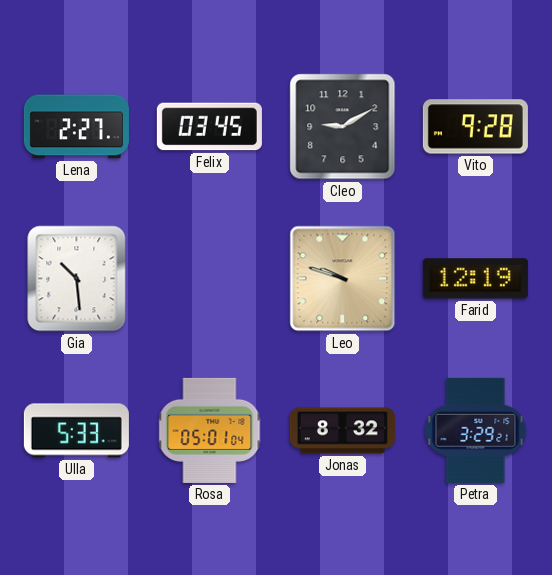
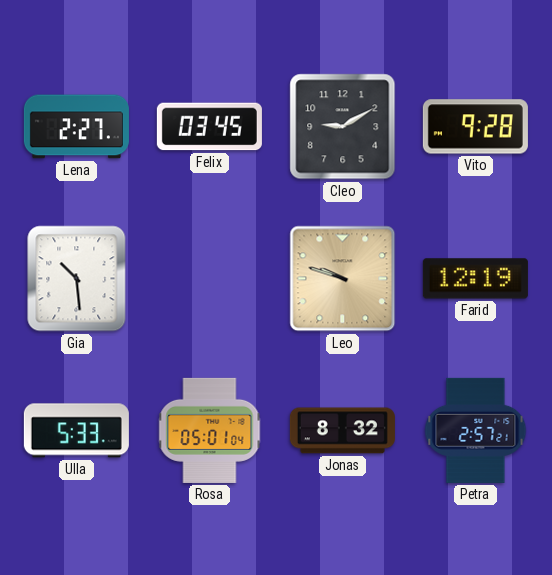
Petra: 3:29 -> 2:57 (476, 430)
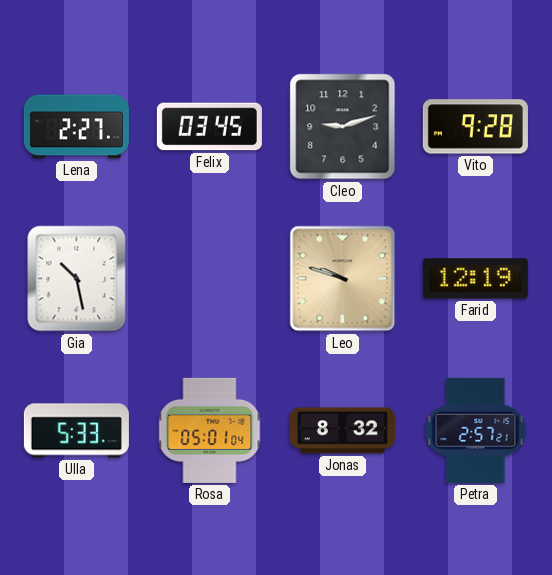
Cleo: 9:10 -> 9:12 (343, 127)
Gia: 10:29 -> 10:28 (77, 279)
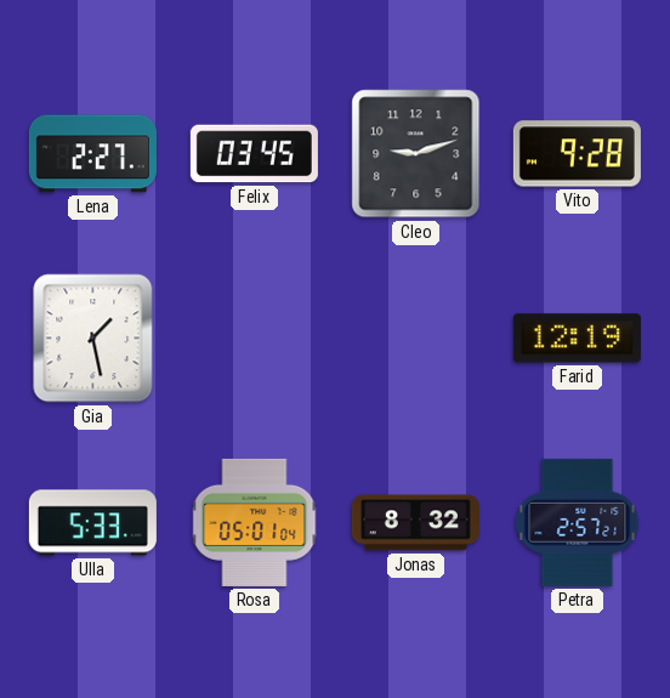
Gia: 10:28 -> 1:28 (93, 339)
Leo: 9:48 -> none (343, 279)
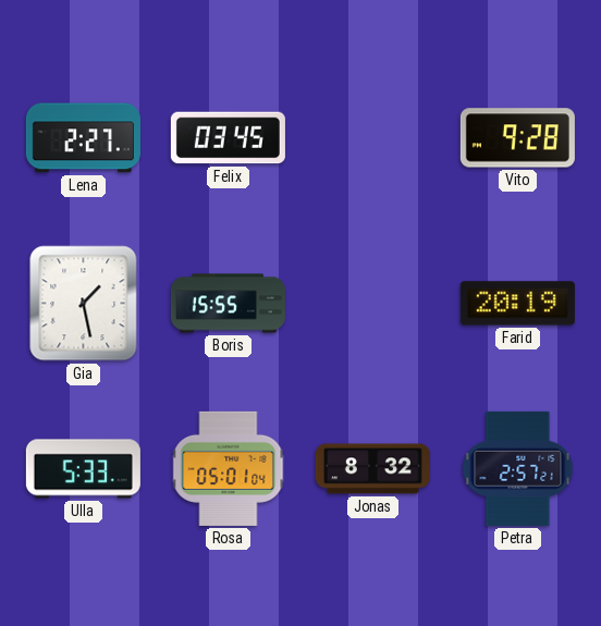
Cleo: 9:12 -> none (416, 154)
Boris: none -> 15:55 (228, 304)
Farid: 12:19 -> 20:19 (517, 304)
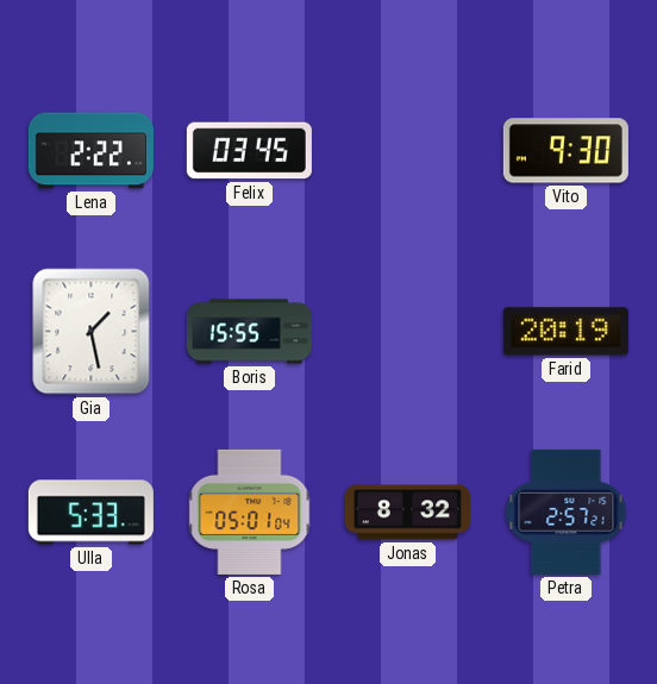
Lena: 2:27 -> 2:22 (90, 151)
Vito: 9:28 -> 9:30 (565, 151)
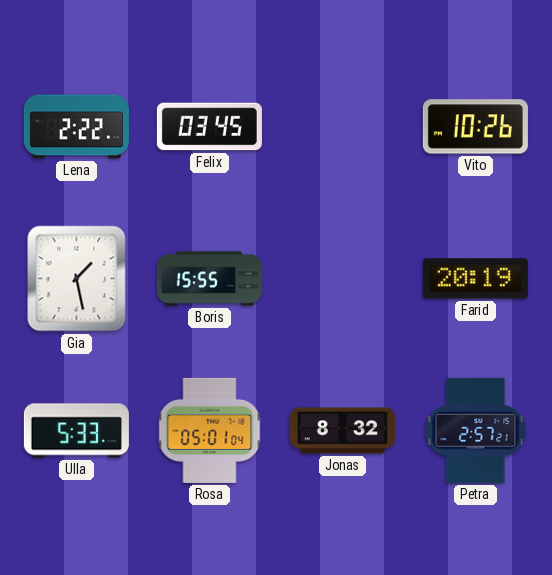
Vito: 9:30 -> 10:26 (475, 127)
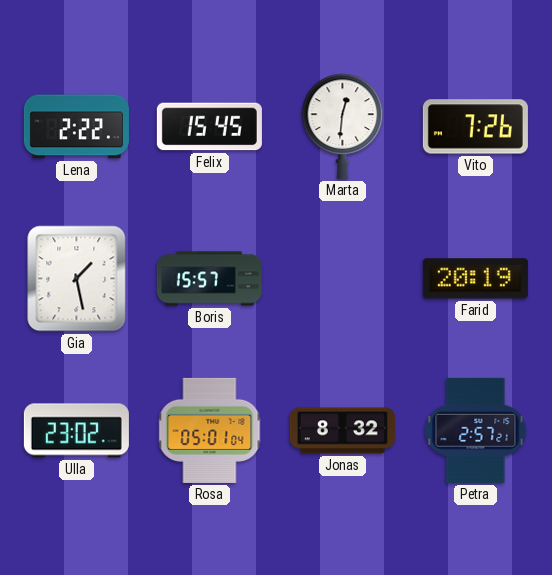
Felix: 03:45 -> 15:45 (209, 127)
Marta: none -> 12:31 (343, 126)
Vito: 10:26 -> 7:26 (475, 127)
Boris: 15:55 -> 15:57 (209, 279)
Ulla: 5:33 -> 23:02 (76, 431)
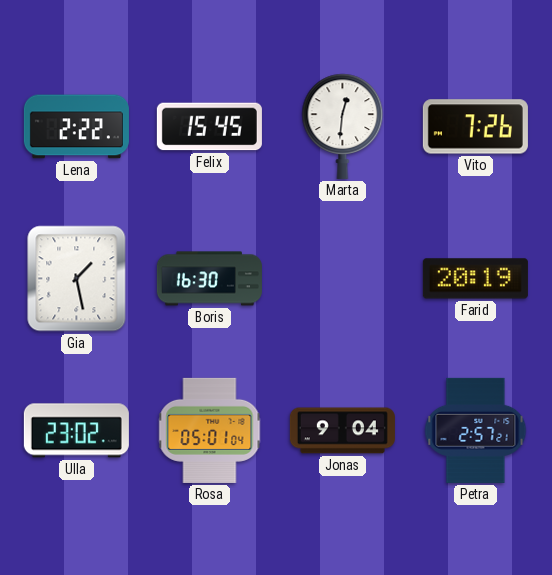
Boris: 15:57 -> 16:30 (209, 279)
Jonas: 8:32 -> 9:04 (342, 431)
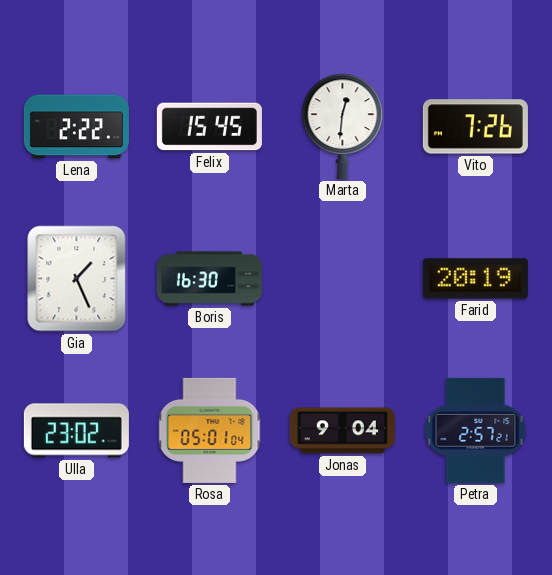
Gia: 1:28 -> 1:26 (77, 279)
